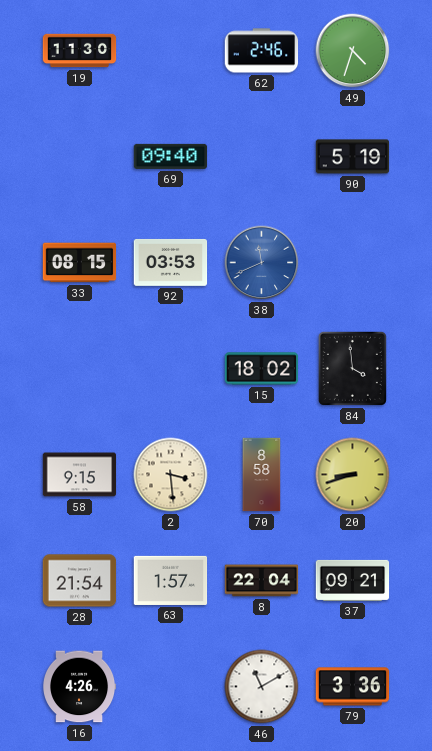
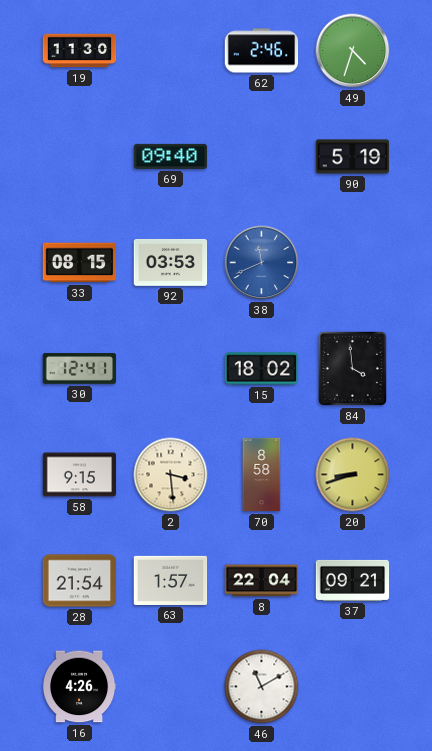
30: none -> 12:41 (80, 369)
79: 3:36 -> none (353, 687)
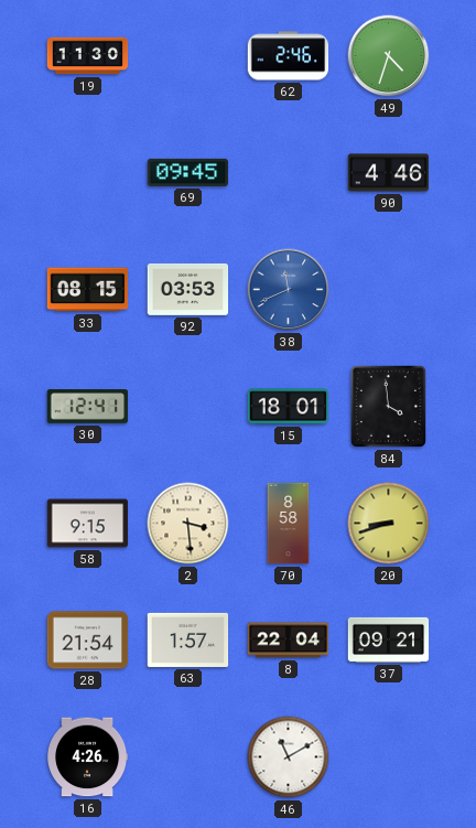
69: 09:40 -> 09:45 (188, 172)
90: 5:19 -> 4:46 (389, 173)
15: 18:02 -> 18:01 (289, 407)
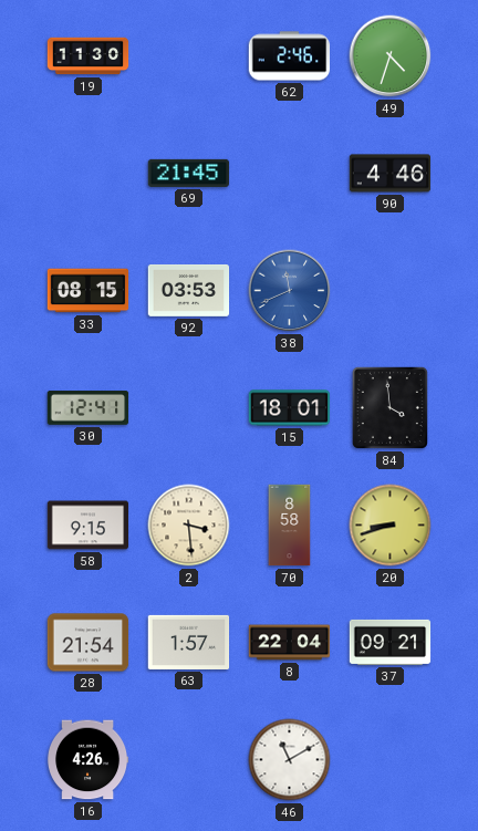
69: 09:45 -> 21:45 (189, 173)
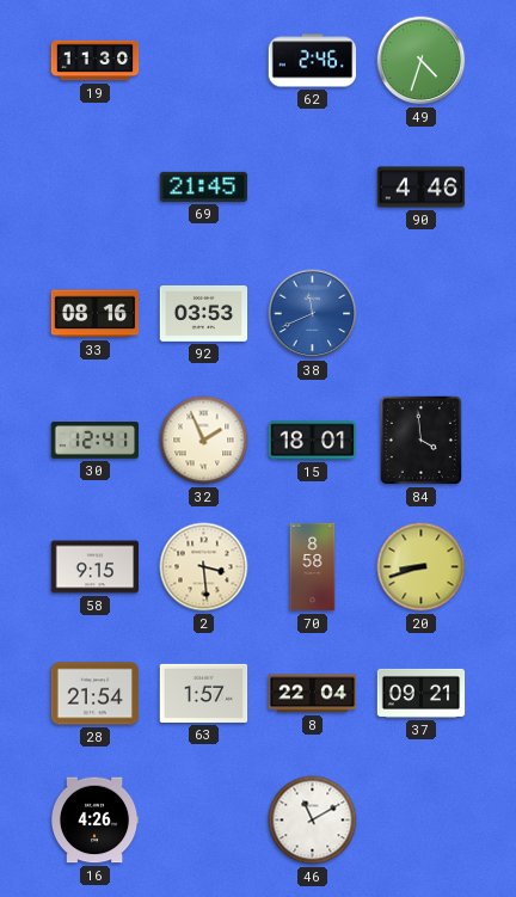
33: 08:15 -> 08:16 (96, 314)
32: none -> 1:56 (204, 441)
